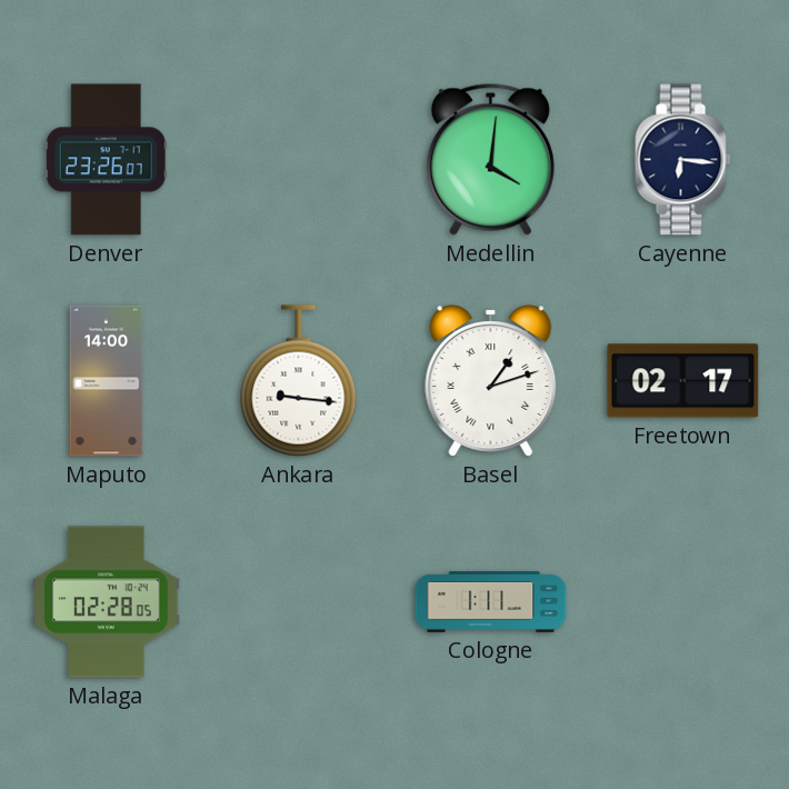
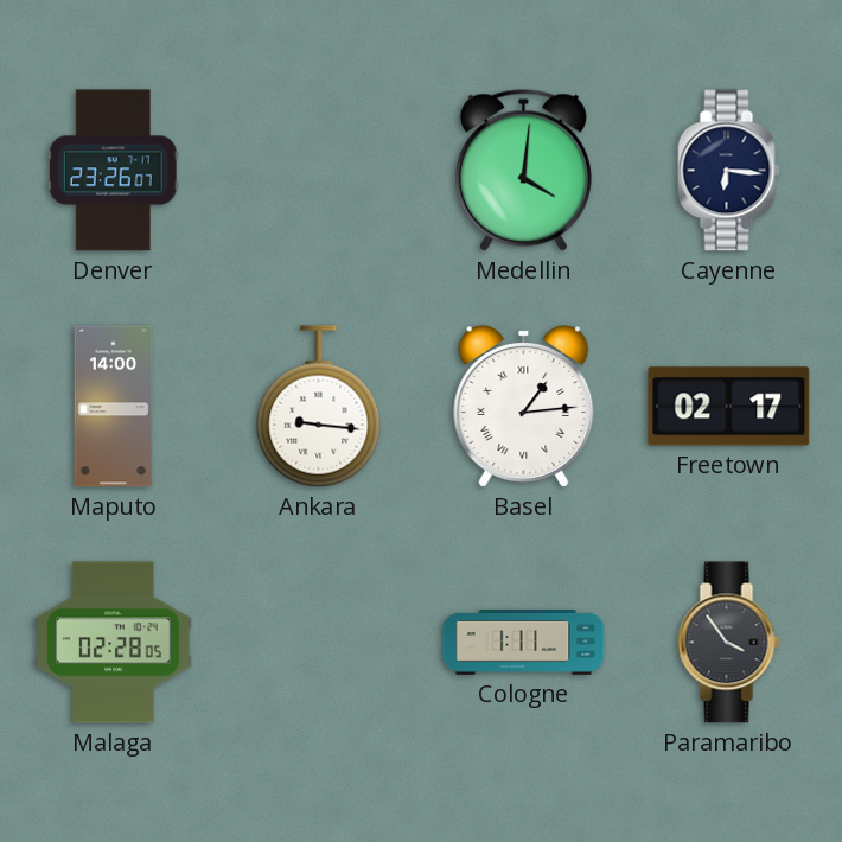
Basel: 1:12 -> 1:14 (524, 407)
Paramaribo: none -> 3:54 (729, 643)
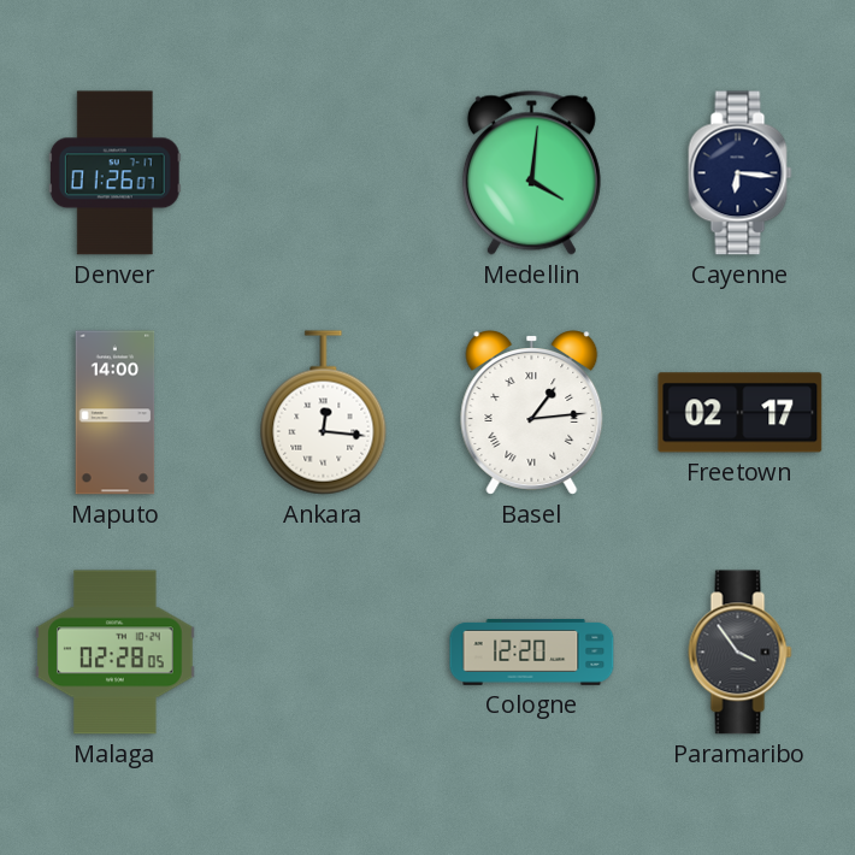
Denver: 23:26 -> 01:26 (114, 173)
Ankara: 9:16 -> 12:16 (324, 413)
Cologne: 1:11 -> 12:20 (532, 651)
